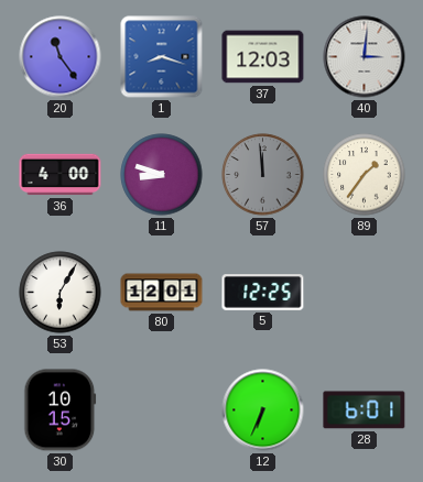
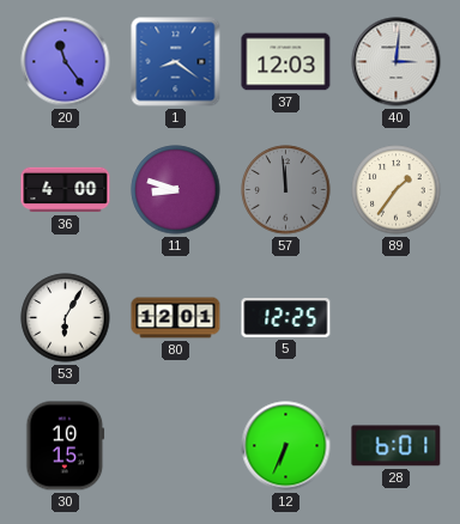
1: 8:18 -> 8:21 (176, 62)
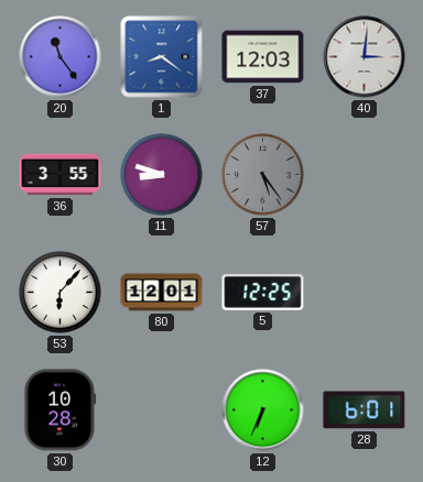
36: 4:00 -> 3:55 (61, 175)
57: 11:59 -> 5:24 (263, 175)
89: 1:36 -> none (397, 190)
53: 6:05 -> 6:07 (61, 293)
30: 10:15 -> 10:28 (61, 410)
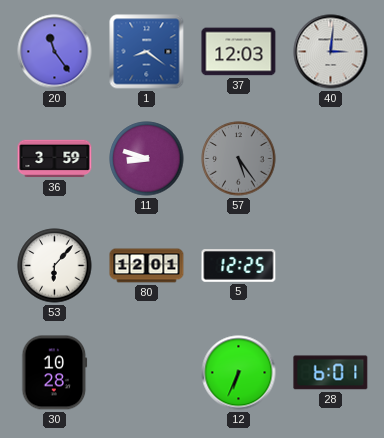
36: 3:55 -> 3:59 (55, 159)
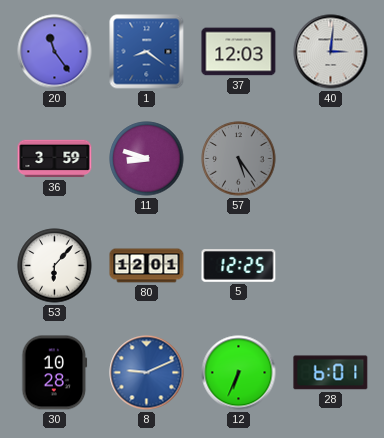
8: none -> 9:11 (147, 373)
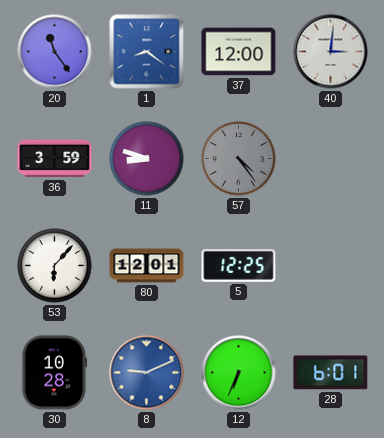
37: 12:03 -> 12:00 (239, 52)
57: 5:24 -> 4:24 (239, 159)
